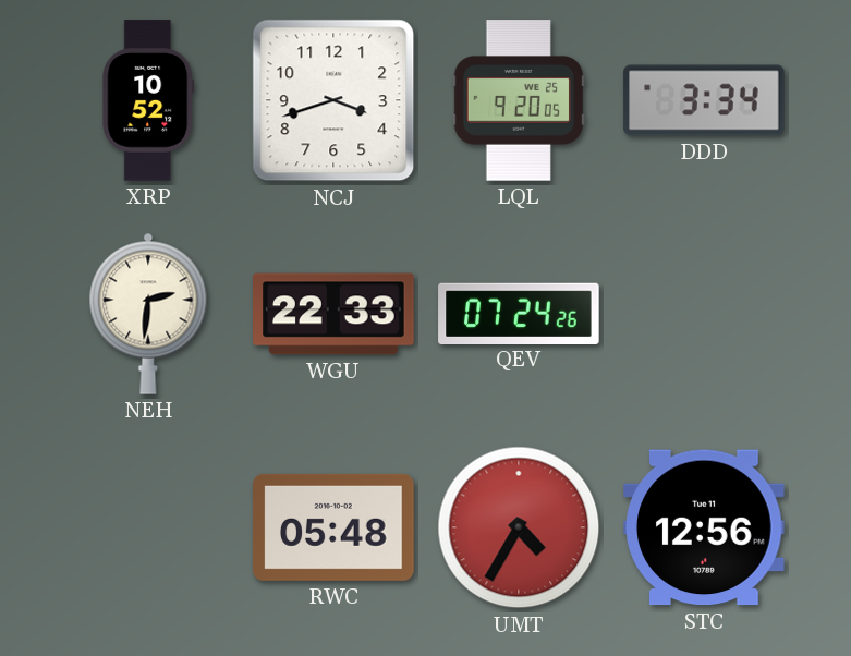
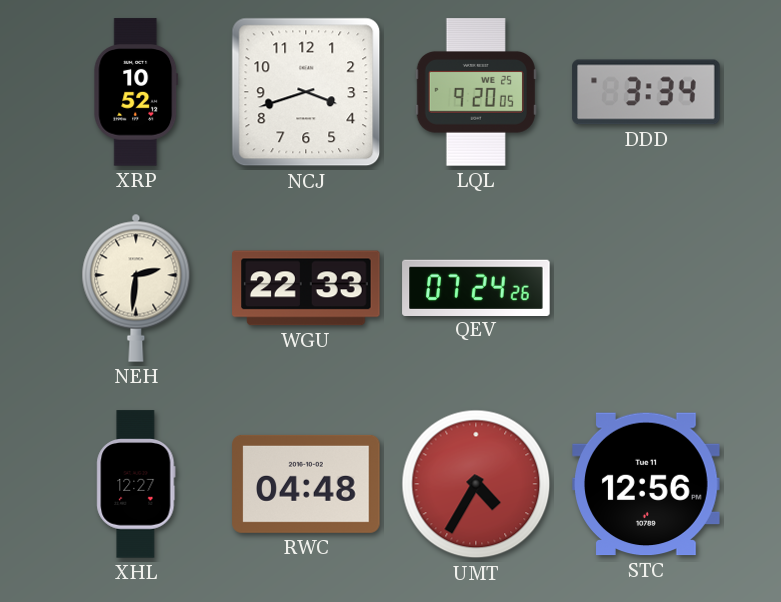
XHL: none -> 12:27 (136, 484)
RWC: 05:48 -> 04:48 (306, 484)
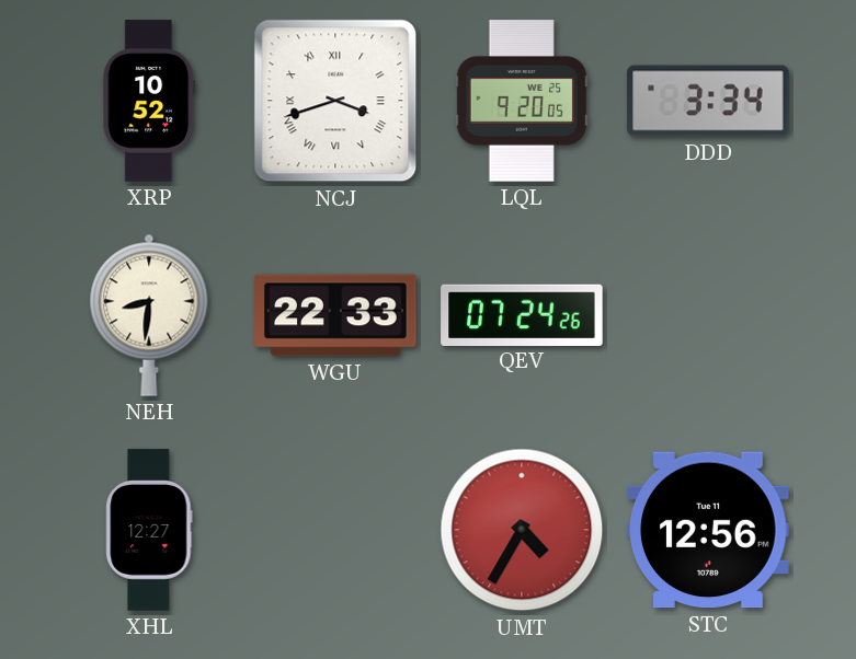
NCJ numerals: Arabic -> Roman (335, 101)
NEH: 2:31 -> 8:31 (149, 315)
RWC: 04:48 -> none (306, 484)
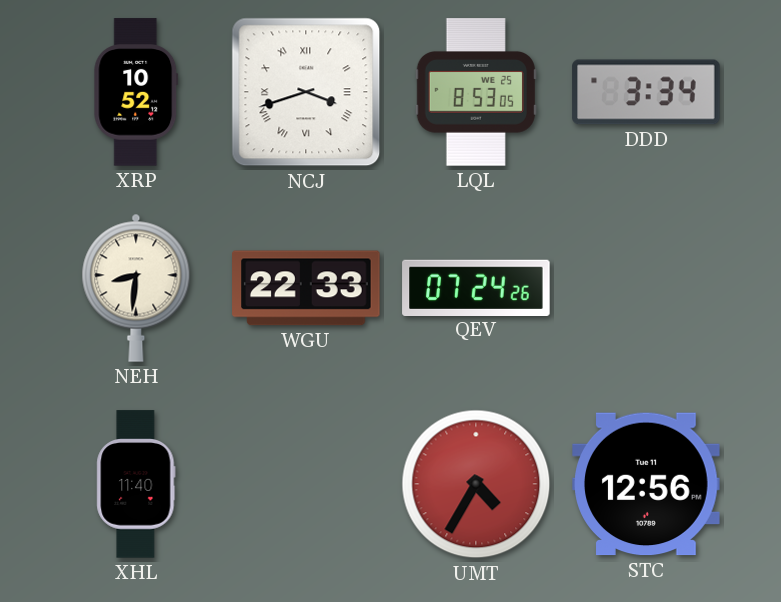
LQL: 9:20 -> 8:53 (476, 92)
XHL: 12:27 -> 11:40 (136, 484)
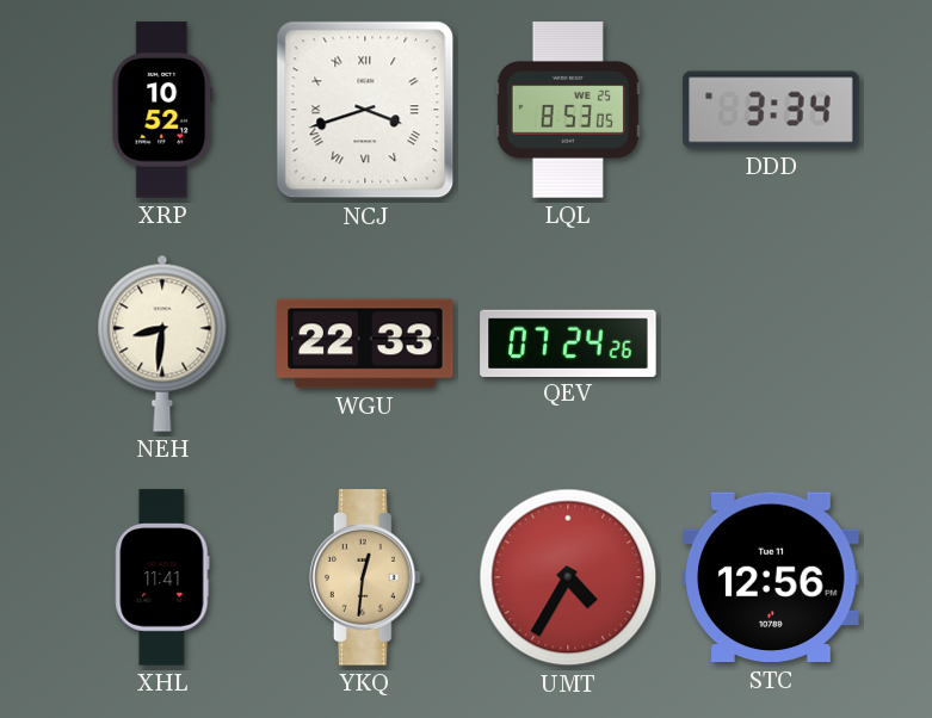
XHL: 11:40 -> 11:41 (162, 577)
YKQ: none -> 12:31 (365, 577)
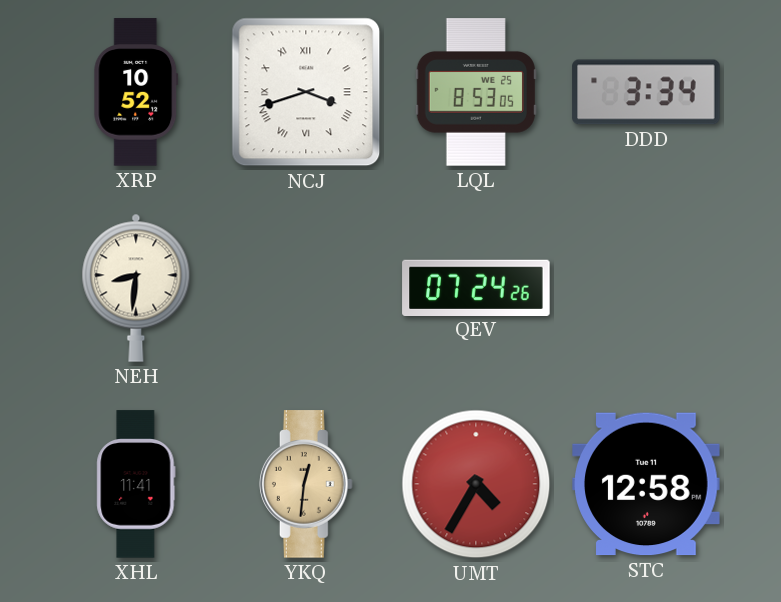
WGU: 22:33 -> none (365, 343)
STC: 12:56 -> 12:58 (646, 484)
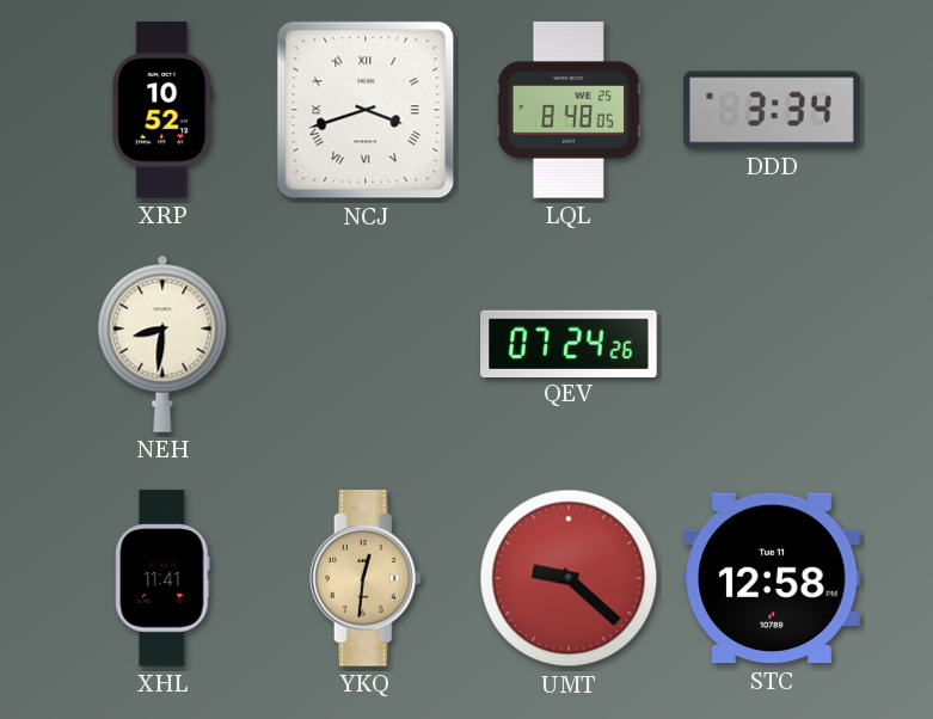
LQL: 8:53 -> 8:48 (569, 110)
UMT: 4:35 -> 9:22 (569, 578)
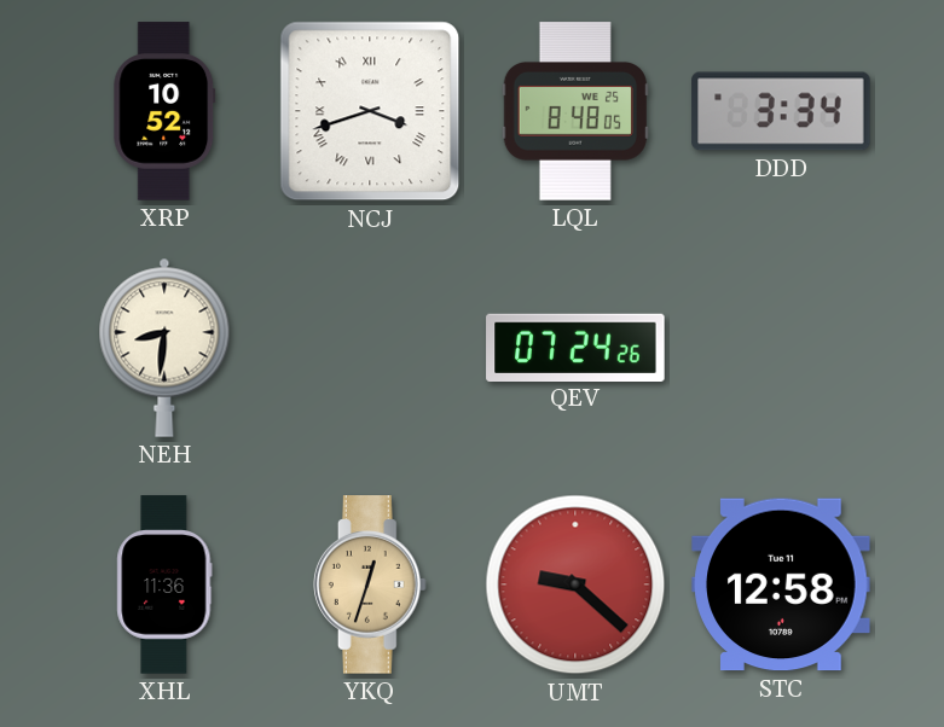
XHL: 11:41 -> 11:36 (164, 584)
YKQ: 12:31 -> 12:33 (370, 584)
